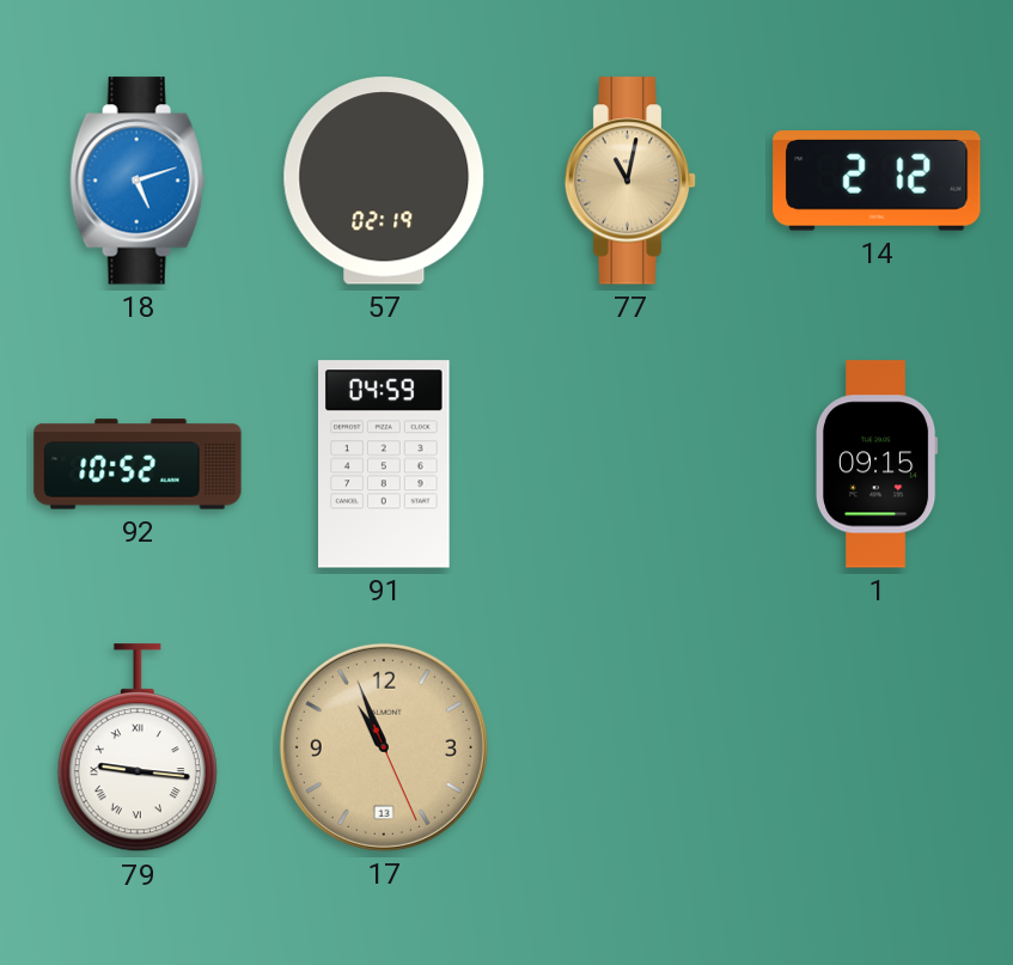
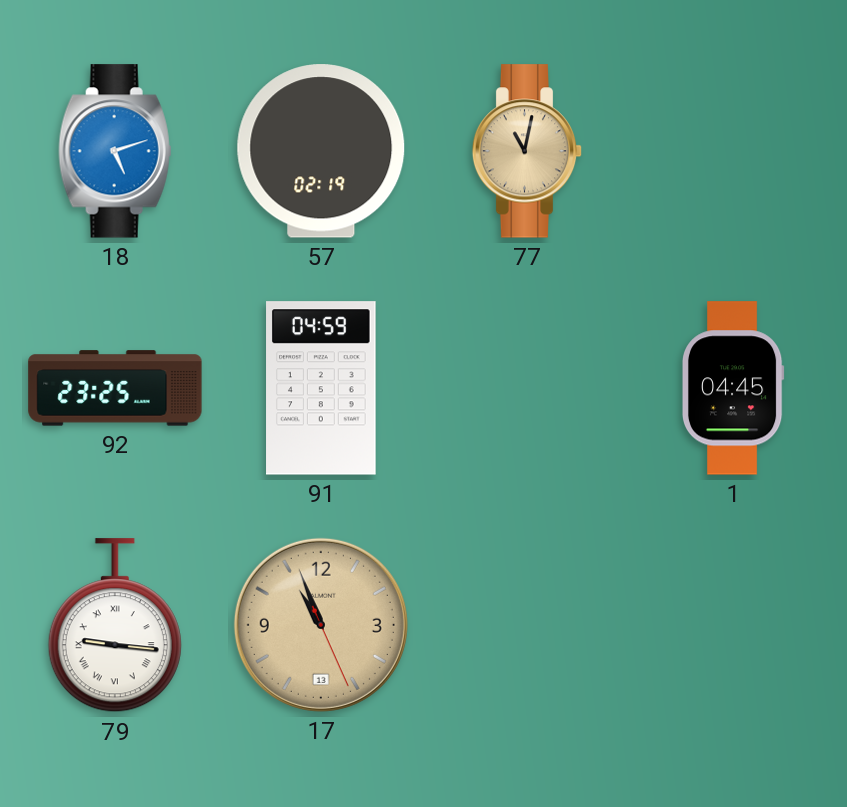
14: 2:12 -> none (877, 181)
92: 10:52 -> 23:25 (115, 388)
1: 09:15 -> 04:45 (733, 388)
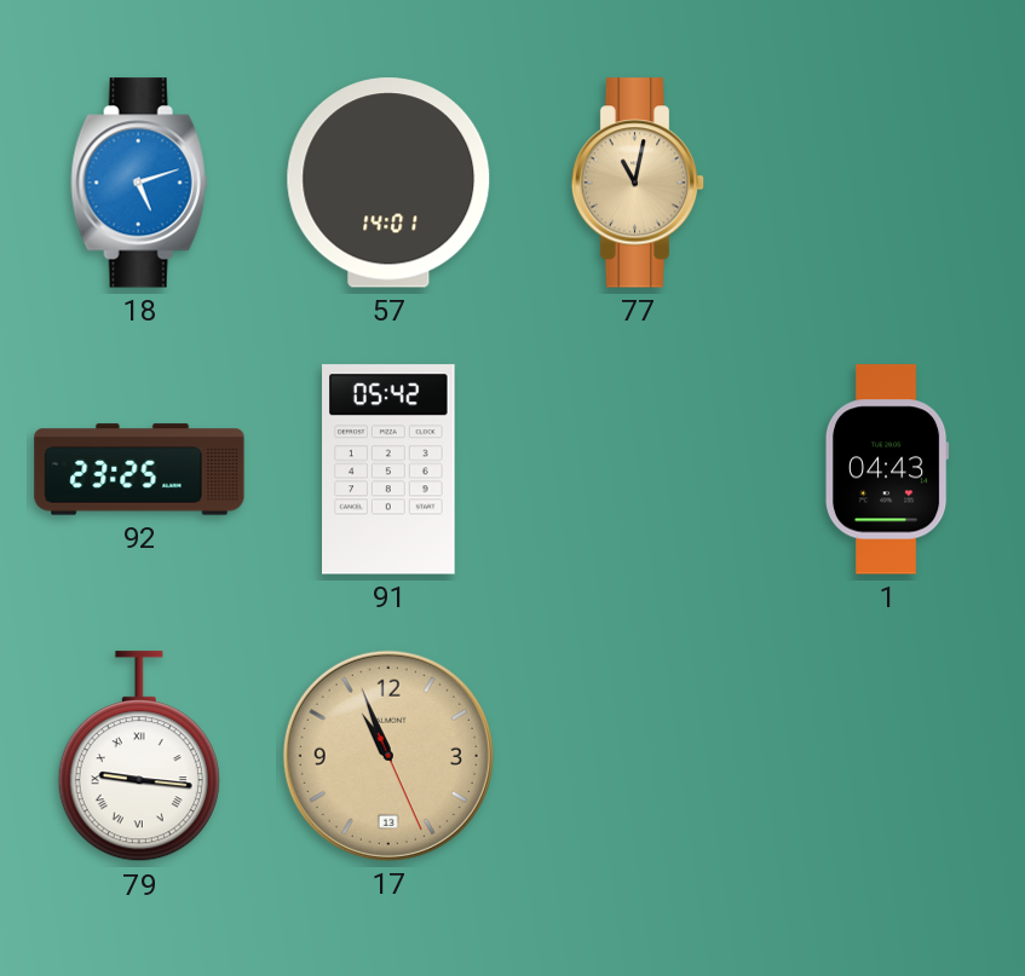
57: 02:19 -> 14:01 (388, 183)
91: 04:59 -> 05:42 (388, 469)
1: 04:45 -> 04:43 (887, 469)
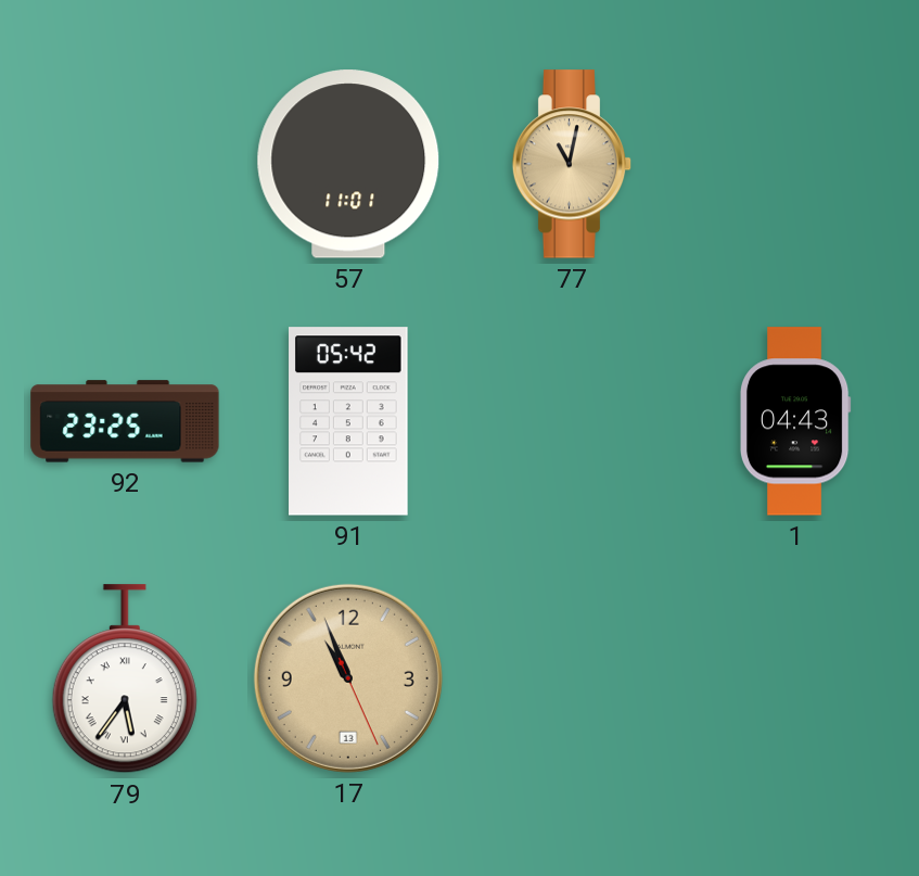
18: 5:12 -> none (139, 183)
57: 14:01 -> 11:01 (348, 164)
79: 9:16 -> 5:36 (125, 680)
